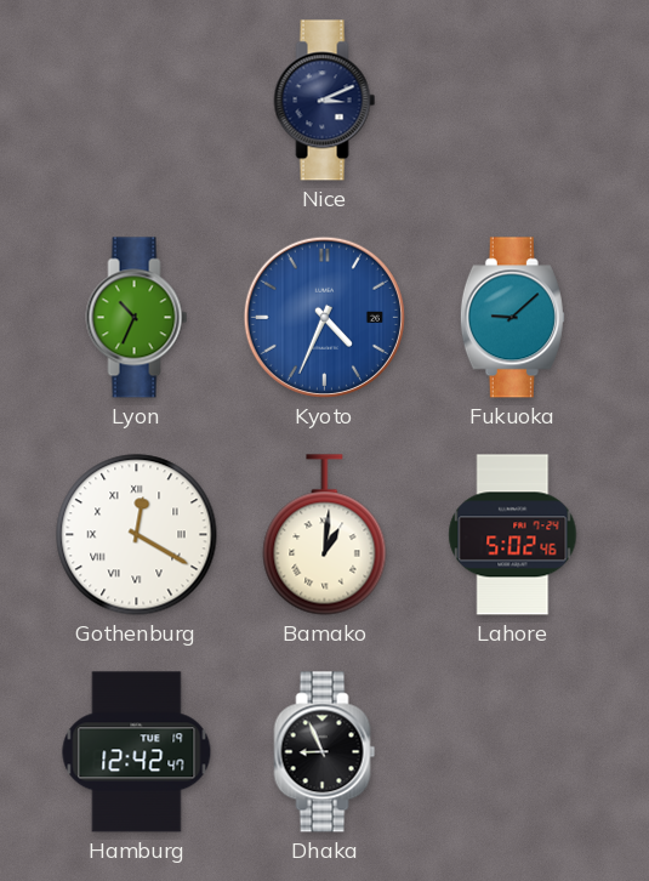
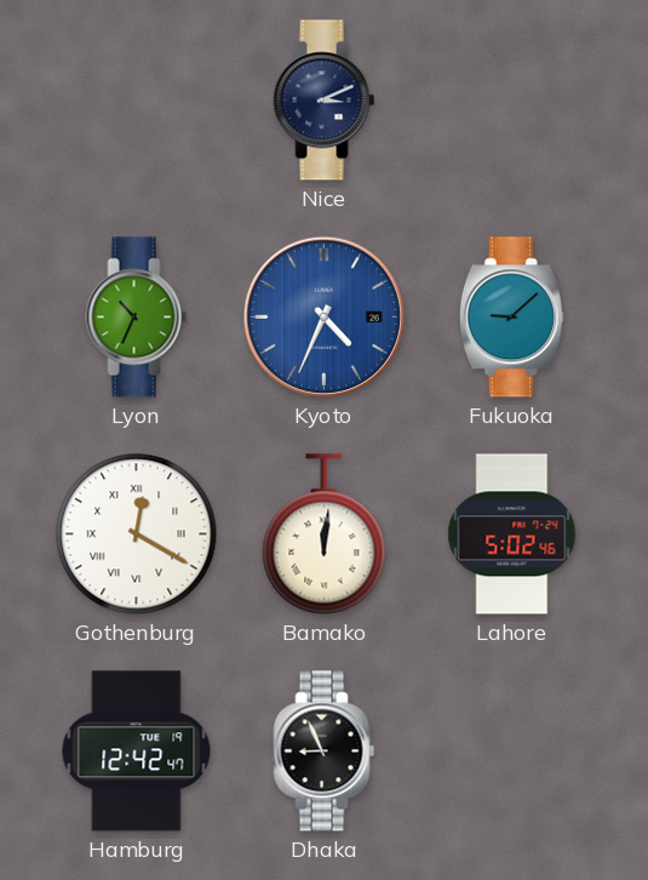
Bamako: 1:01 -> 12:01 (325, 535)
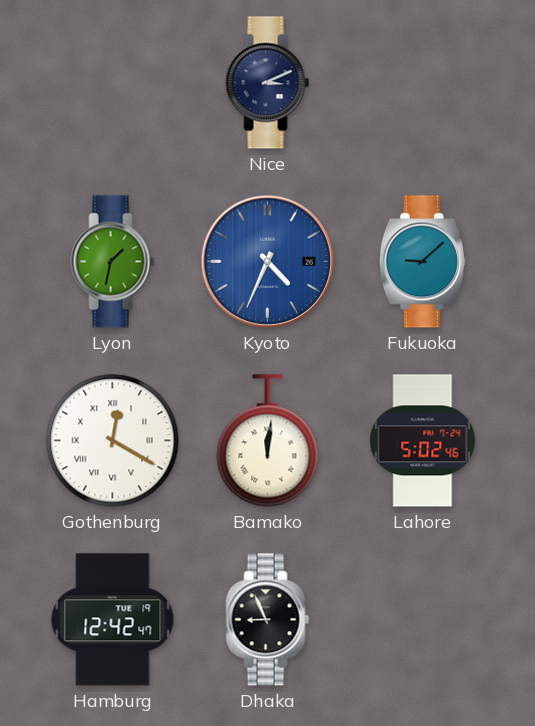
Lyon: 10:34 -> 1:32 (113, 262)
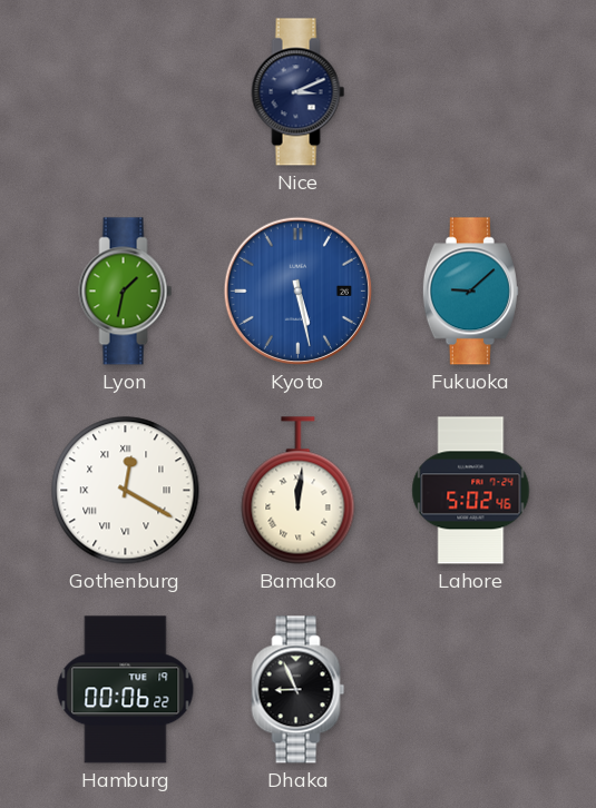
Kyoto: 4:34 -> 5:28 (297, 290)
Hamburg: 12:42 -> 00:06 (126, 690)
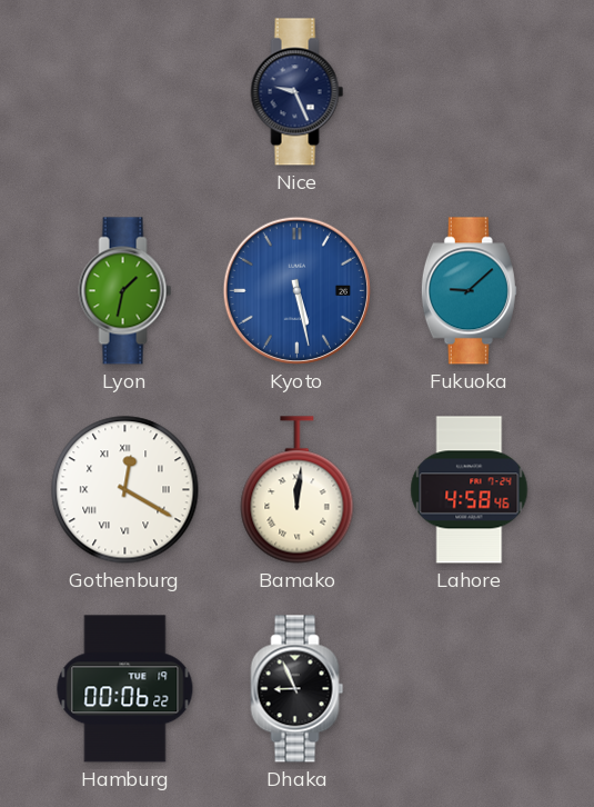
Nice: 3:11 -> 9:26 (298, 92)
Lahore: 5:02 -> 4:58 (470, 490)
